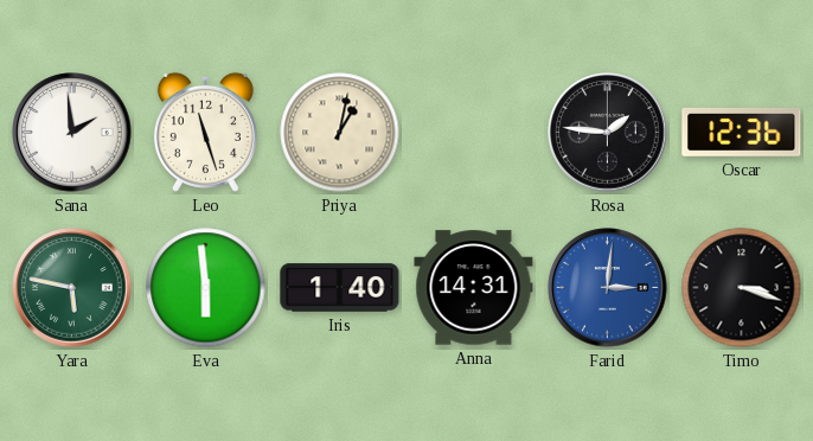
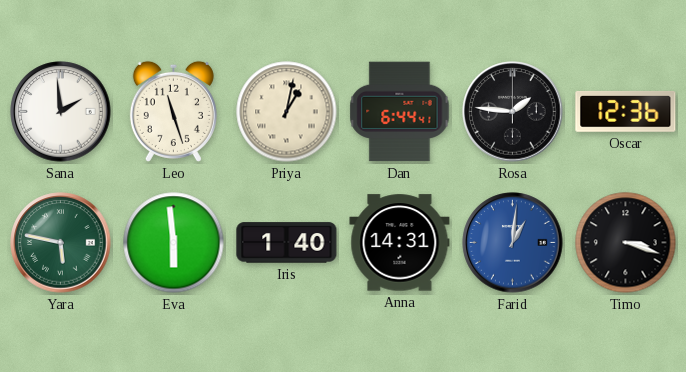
Dan: none -> 6:44 (400, 112)
Farid: 3:01 -> 1:01 (513, 243)
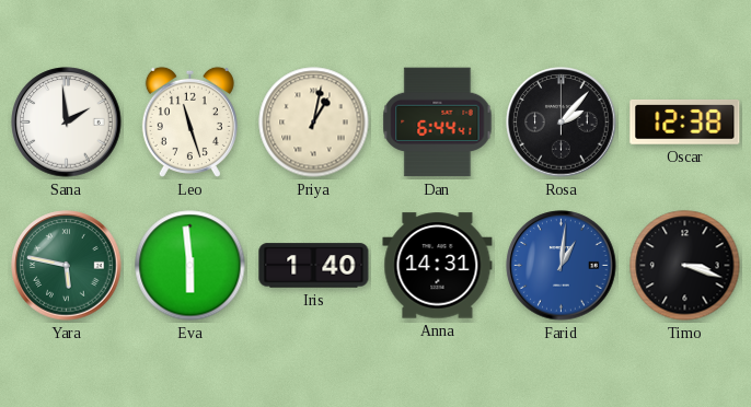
Rosa: 1:46 -> 2:07 (562, 123)
Oscar: 12:36 -> 12:38 (685, 121)
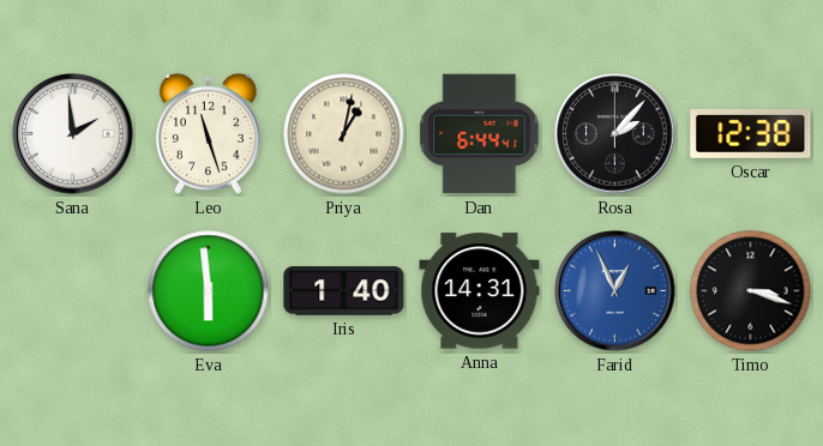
Yara: 5:47 -> none (67, 266)
Farid: 1:01 -> 12:56 (615, 291)
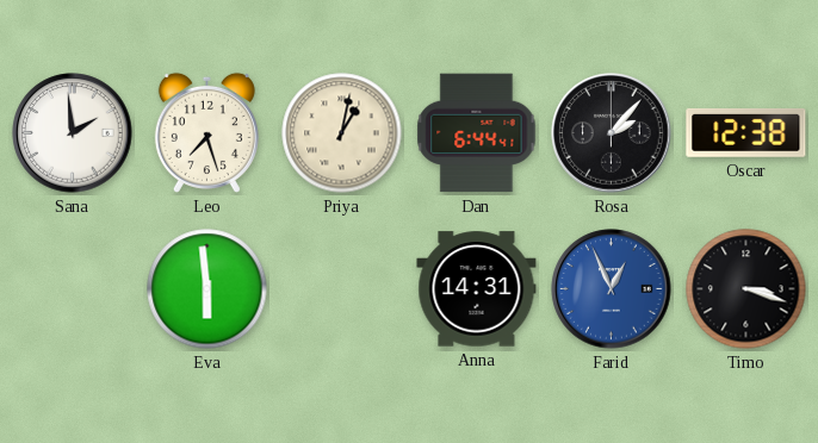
Leo: 11:27 -> 7:27 (206, 132)
Iris: 1:40 -> none (344, 291)
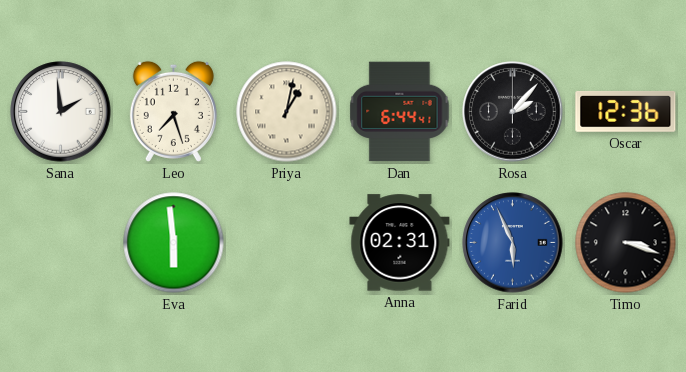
Oscar: 12:38 -> 12:36 (626, 111)
Anna: 14:31 -> 02:31 (400, 243)
Farid: 12:56 -> 5:56 (513, 243)
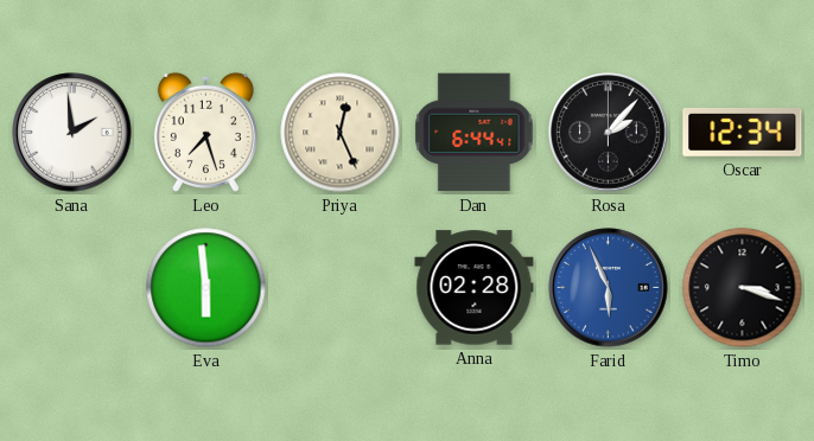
Priya: 1:02 -> 12:26 (341, 133)
Oscar: 12:36 -> 12:34 (743, 132)
Anna: 02:31 -> 02:28 (475, 288)
